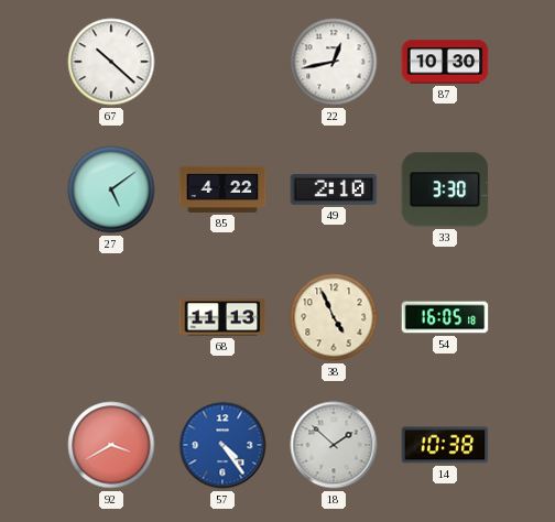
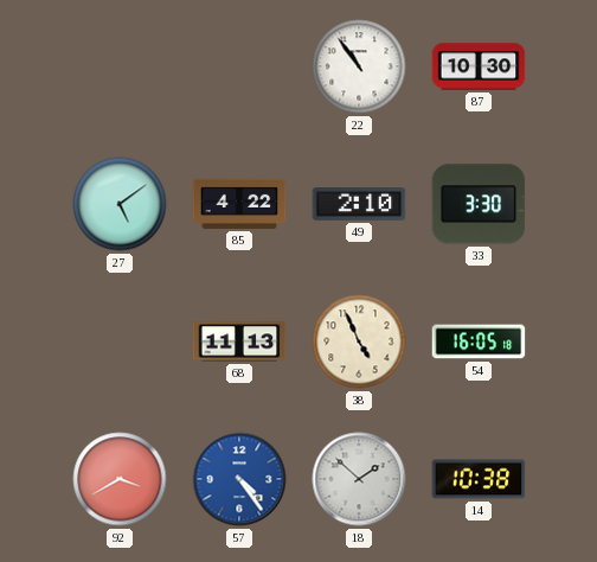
67: 10:22 -> none (111, 62)
22: 12:43 -> 10:54 (359, 66)
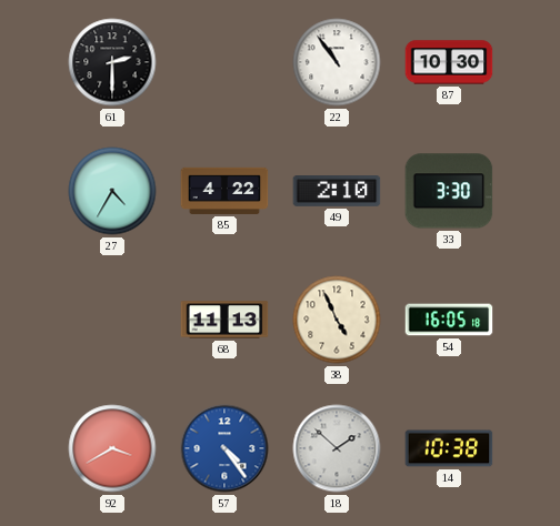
61: none -> 2:30 (112, 62)
27: 5:09 -> 4:35 (112, 191)
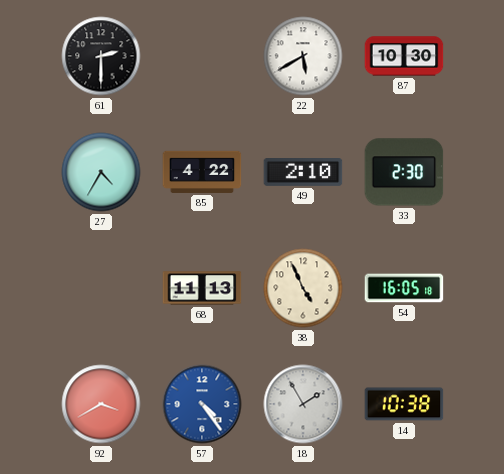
22: 10:54 -> 5:40 (303, 56)
33: 3:30 -> 2:30 (404, 172)
18: 1:52 -> 1:55 (303, 404)
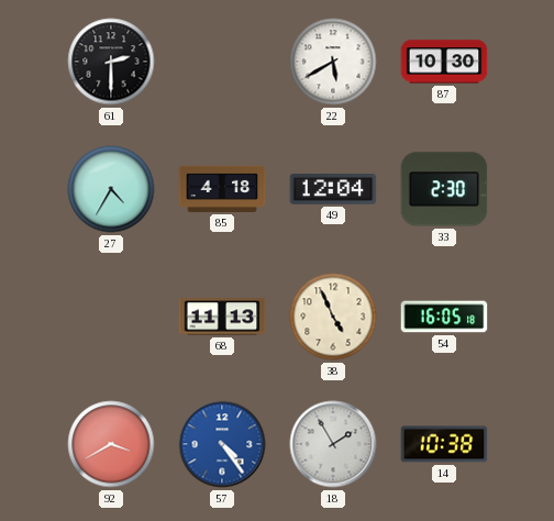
85: 4:22 -> 4:18 (222, 189)
49: 2:10 -> 12:04 (333, 190)
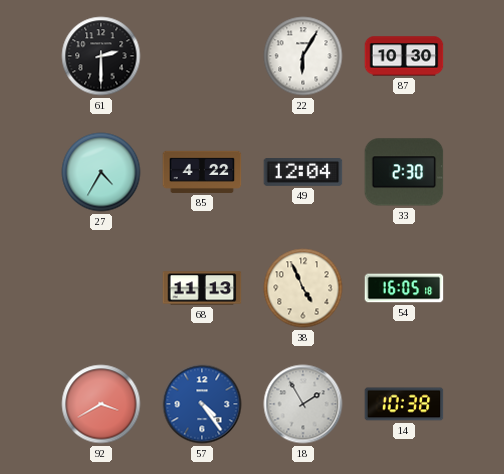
22: 5:40 -> 6:05 (303, 56)
85: 4:18 -> 4:22 (202, 172)
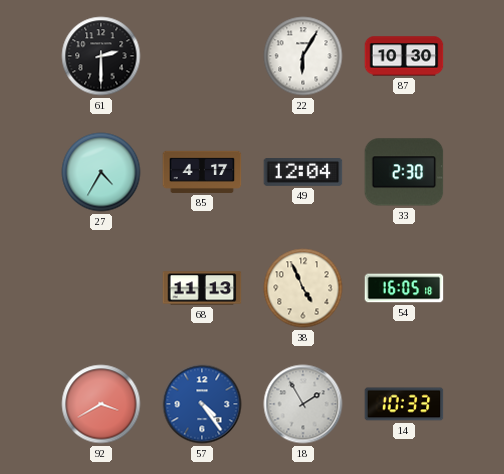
85: 4:22 -> 4:17 (202, 172)
14: 10:38 -> 10:33 (404, 404)
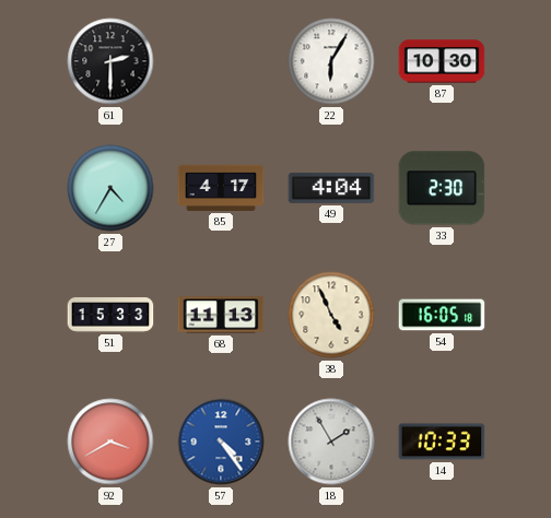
49: 12:04 -> 4:04 (331, 189)
51: none -> 15:33 (110, 315)
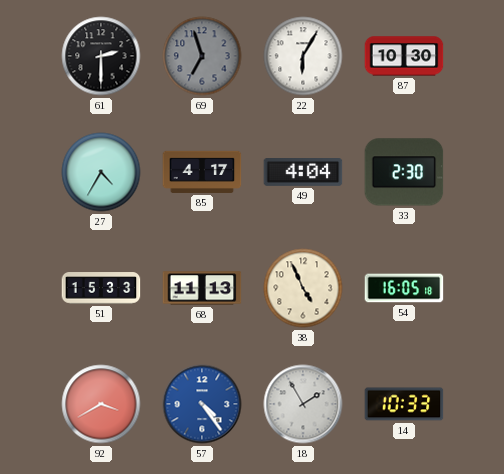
69: none -> 6:57 (202, 56)
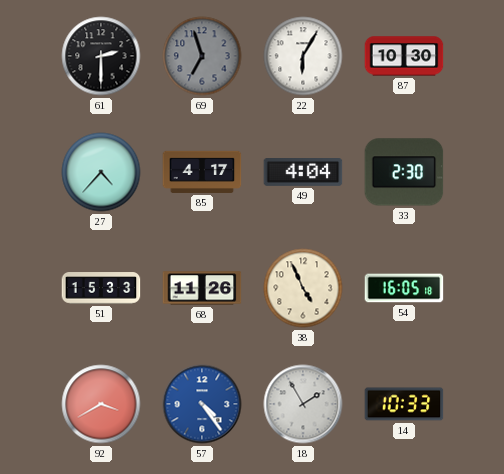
27: 4:35 -> 4:37 (101, 172)
68: 11:13 -> 11:26 (202, 288)
